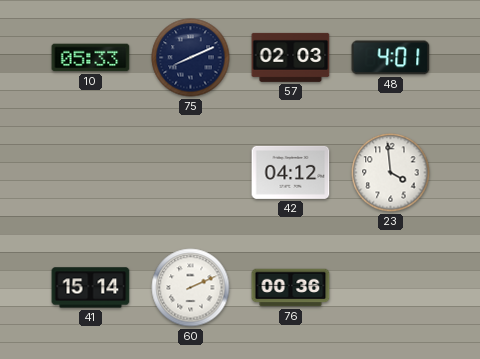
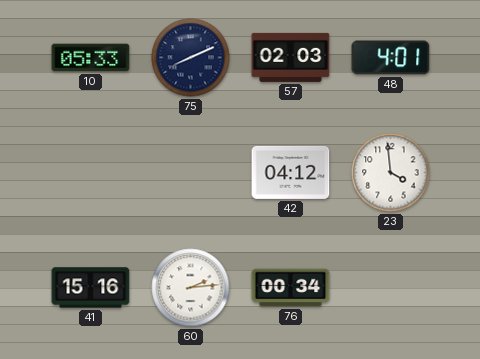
41: 15:14 -> 15:16 (91, 288)
60: 2:11 -> 2:14 (191, 288)
76: 00:36 -> 00:34 (291, 288)
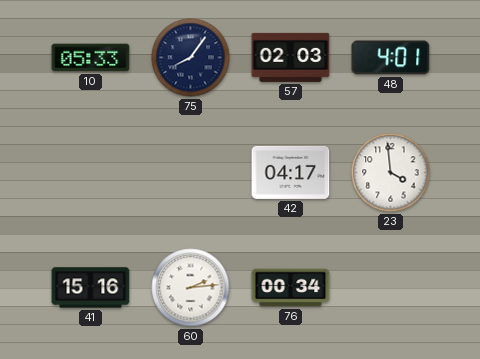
75: 8:11 -> 8:06 (191, 58)
42: 04:12 -> 04:17 (291, 172)
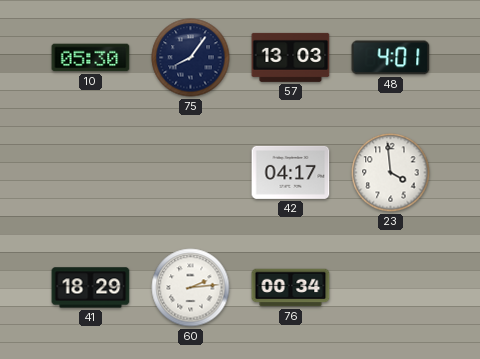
10: 05:33 -> 05:30 (91, 58)
57: 02:03 -> 13:03 (291, 57)
41: 15:16 -> 18:29 (91, 288)
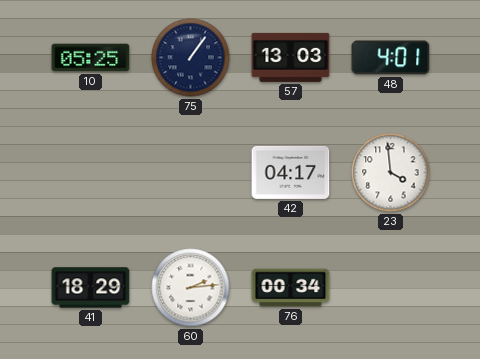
10: 05:30 -> 05:25 (91, 58)
75: 8:06 -> 1:06 (191, 58)
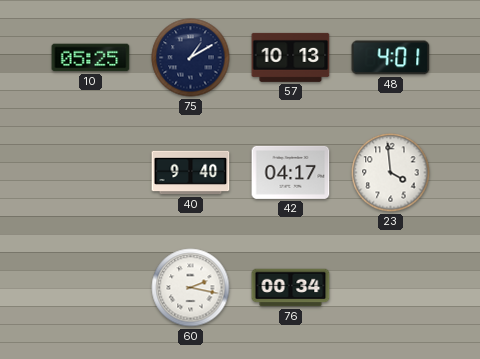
75: 1:06 -> 1:10 (191, 58)
57: 13:03 -> 10:13 (291, 57)
40: none -> 9:40 (191, 173)
41: 18:29 -> none (91, 288)
60: 2:14 -> 2:17 (191, 288)
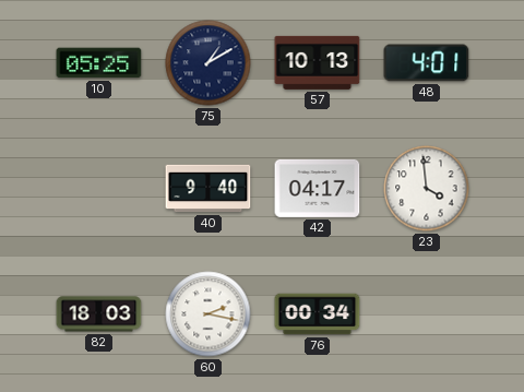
82: none -> 18:03 (99, 314)
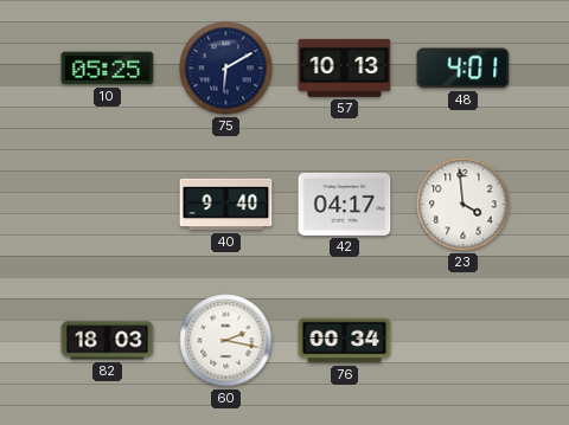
75: 1:10 -> 6:10 (226, 69)
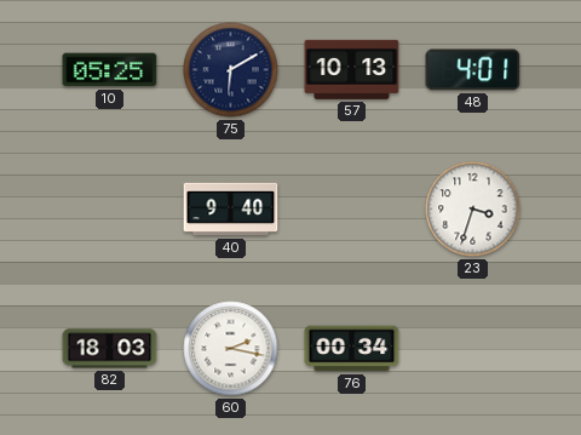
42: 04:17 -> none (345, 204)
23: 3:59 -> 3:33 (473, 210)
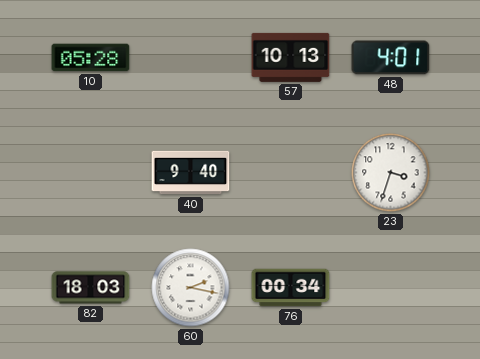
10: 05:25 -> 05:28 (91, 58)
75: 6:10 -> none (231, 70)
